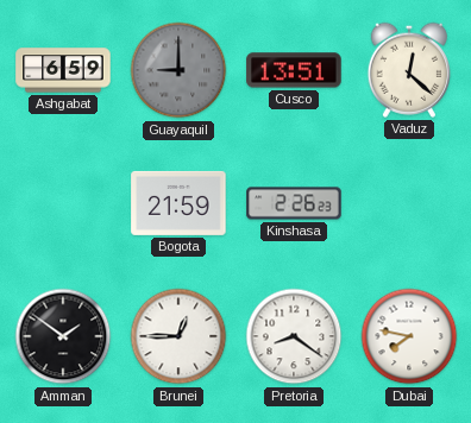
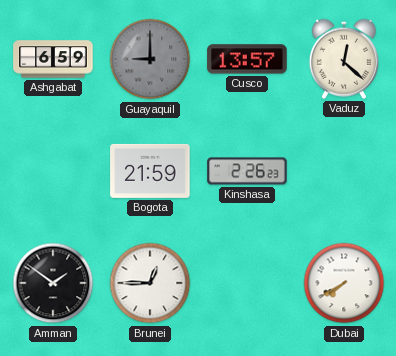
Cusco: 13:51 -> 13:57 (247, 59)
Pretoria: 8:21 -> none (294, 336)
Dubai: 7:47 -> 7:40 (344, 283)
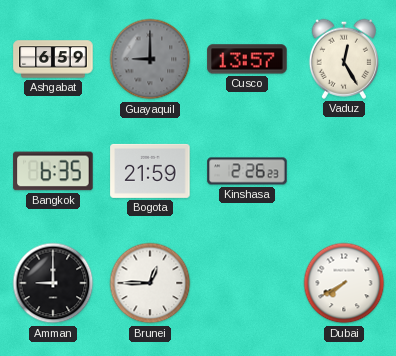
Vaduz: 12:22 -> 12:25 (343, 59)
Bangkok: none -> 6:35 (53, 171)
Amman: 1:51 -> 9:00 (53, 283)
